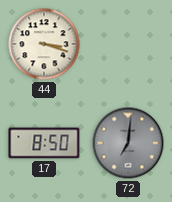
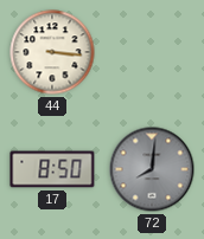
44: 3:18 -> 3:16 (52, 52)
72: 7:01 -> 8:01 (152, 169)
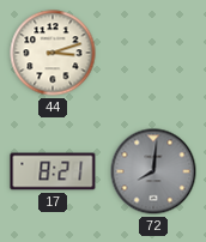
44: 3:16 -> 3:12 (53, 53)
17: 8:50 -> 8:21 (53, 171)
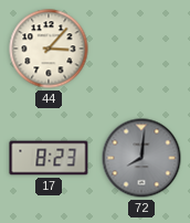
44: 3:12 -> 3:07 (49, 49)
17: 8:21 -> 8:23 (49, 158)
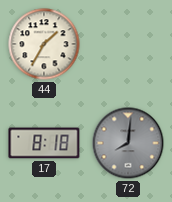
44: 3:07 -> 1:35 (44, 44)
17: 8:23 -> 8:18 (44, 143)
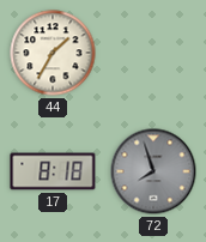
72: 8:01 -> 7:57 (153, 171)
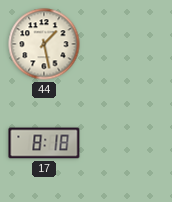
44: 1:35 -> 1:28 (44, 44)
72: 7:57 -> none (153, 171)
